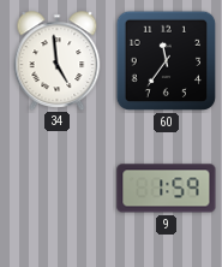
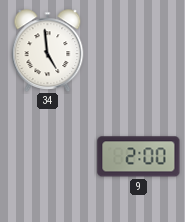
60: 11:36 -> none (167, 61)
9: 1:59 -> 2:00 (139, 157)
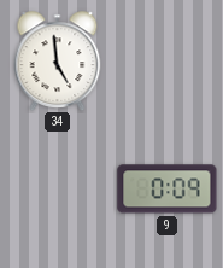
9: 2:00 -> 0:09 (168, 190)
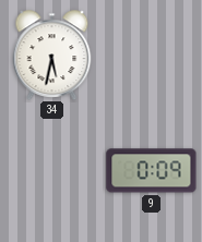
34: 4:59 -> 5:32 (52, 55)
